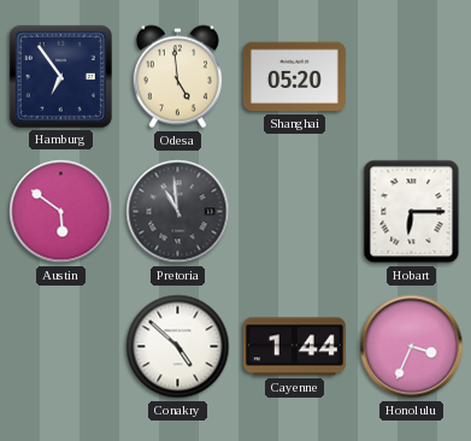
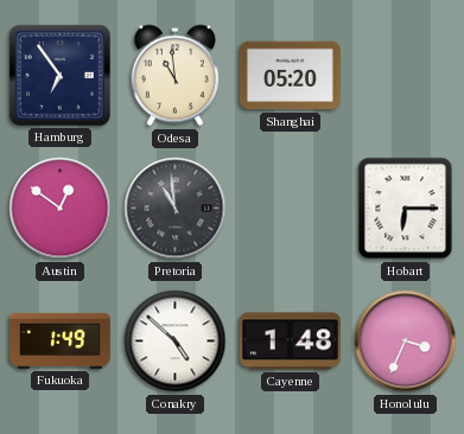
Odesa: 4:59 -> 10:59 (174, 76)
Austin: 5:51 -> 12:51 (61, 209)
Fukuoka: none -> 1:49 (61, 340)
Cayenne: 1:44 -> 1:48 (290, 342)
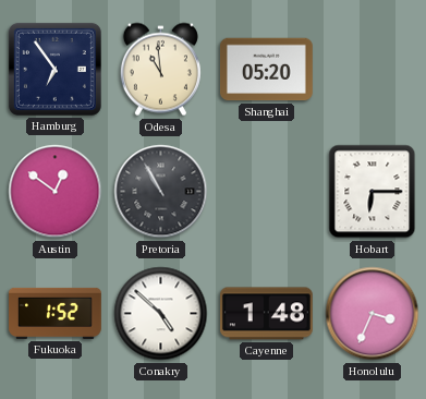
Pretoria: 10:59 -> 10:55 (161, 192)
Fukuoka: 1:49 -> 1:52 (56, 313)
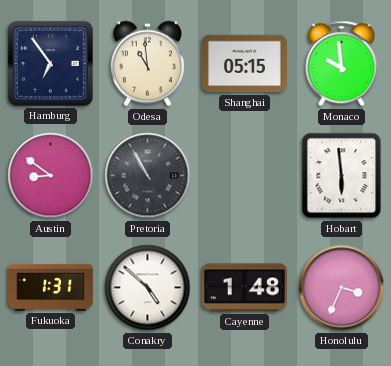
Shanghai: 05:20 -> 05:15 (244, 64)
Monaco: none -> 9:59 (342, 64)
Austin: 12:51 -> 8:51 (51, 176)
Hobart: 6:15 -> 5:59 (342, 176)
Fukuoka: 1:52 -> 1:31 (51, 287)
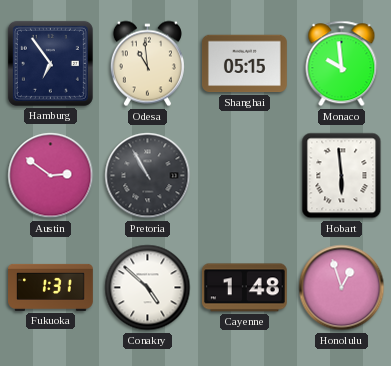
Austin: 8:51 -> 2:51 (51, 176)
Honolulu: 3:34 -> 12:57 (342, 288)
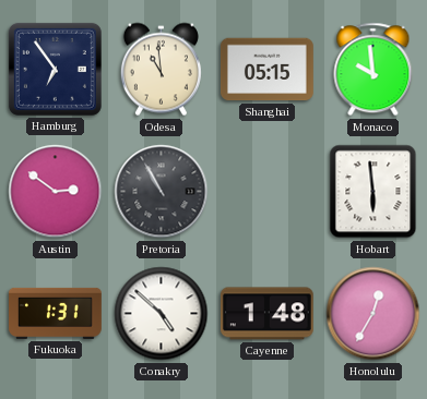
Honolulu: 12:57 -> 12:35 (373, 314)
